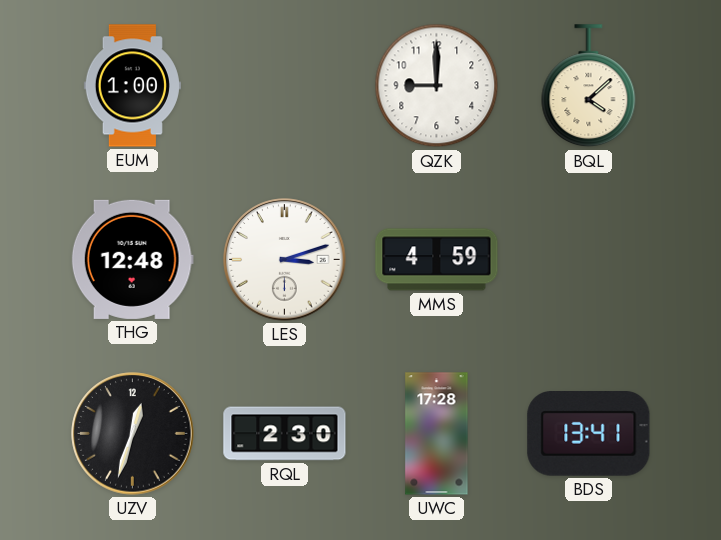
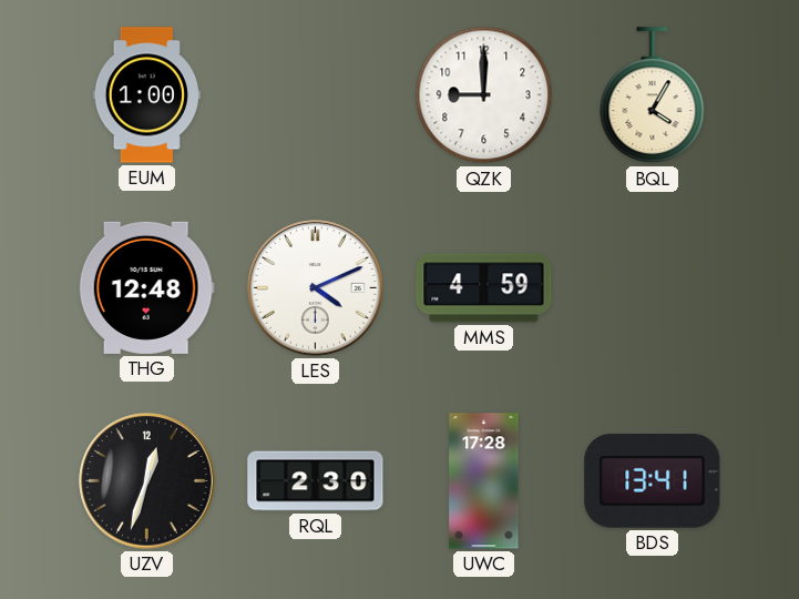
BQL: 4:08 -> 4:05 (653, 95)
LES: 3:12 -> 4:11 (316, 288)
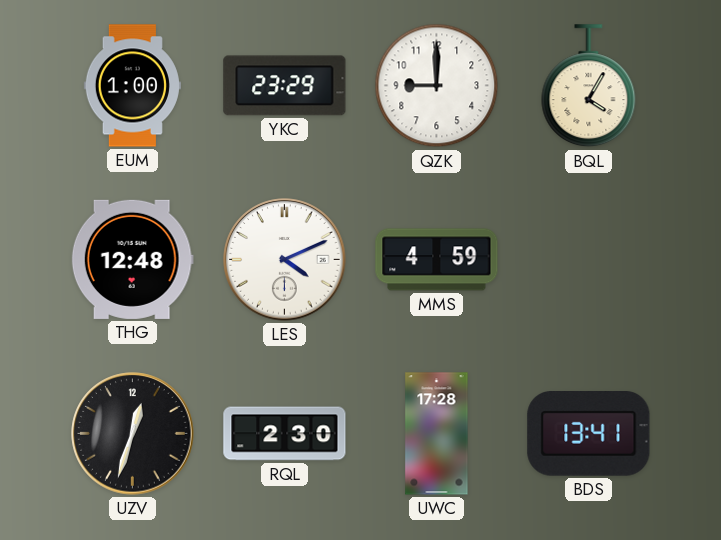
YKC: none -> 23:29 (285, 86)
